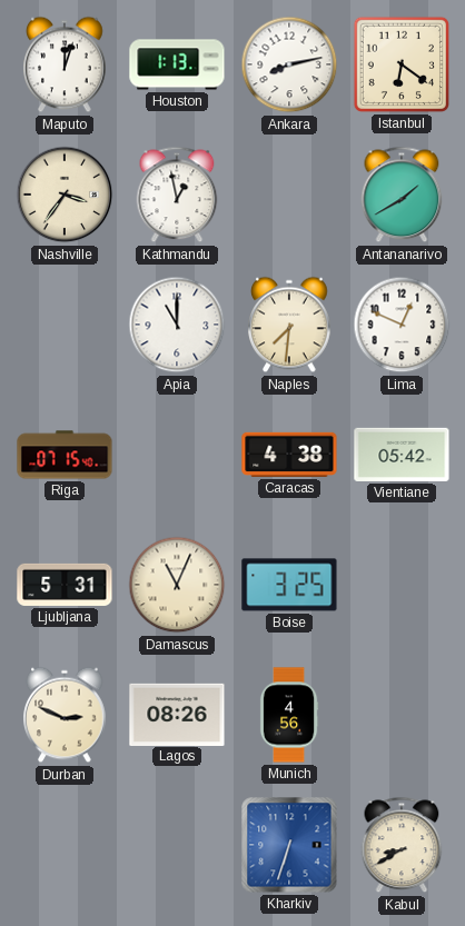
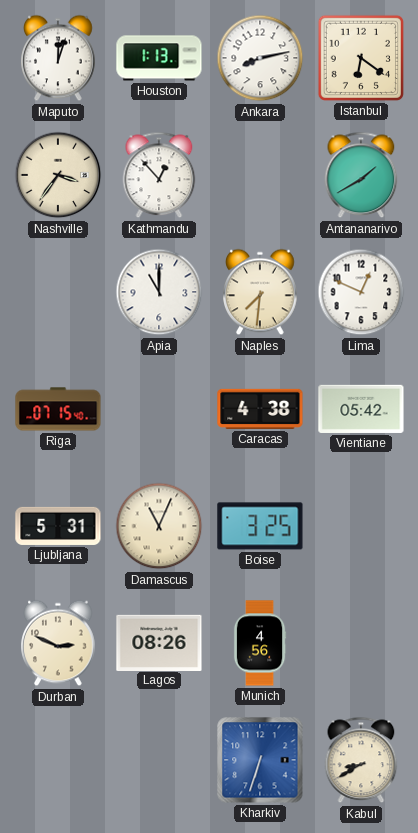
Kathmandu: 12:58 -> 12:53 (159, 175)
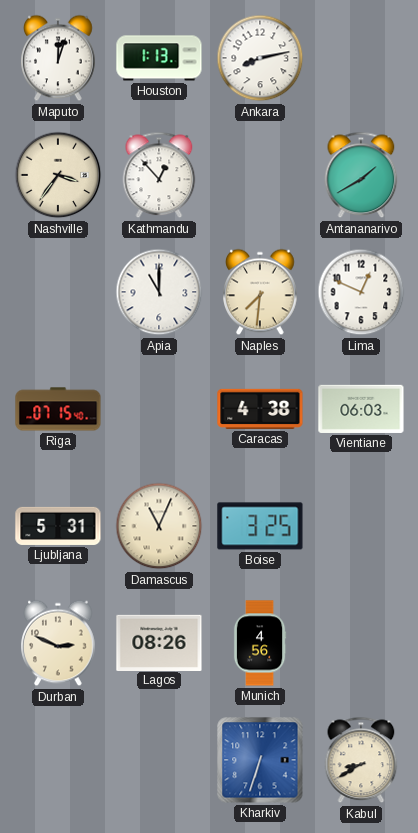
Istanbul: 6:21 -> none (361, 58)
Vientiane: 05:42 -> 06:03 (361, 409)
